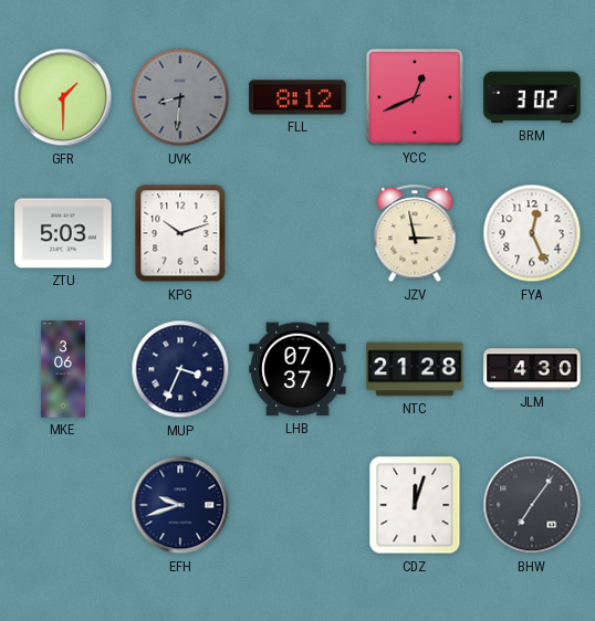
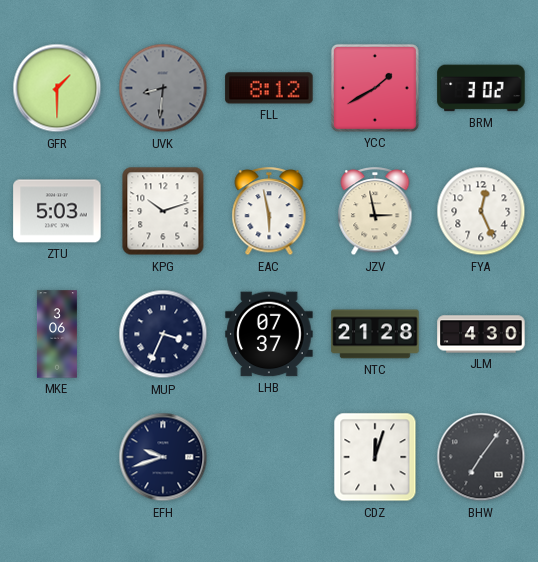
YCC: 12:41 -> 1:40 (375, 88)
EAC: none -> 5:58 (269, 212)
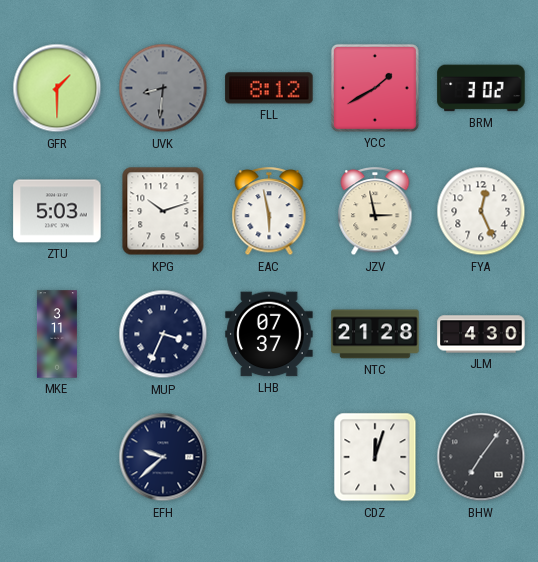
MKE: 3:06 -> 3:11 (57, 334)
EFH: 9:42 -> 9:38 (163, 457)
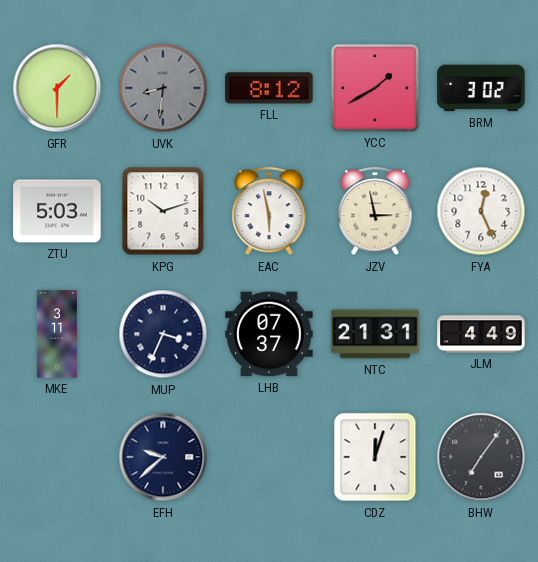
NTC: 21:28 -> 21:31 (375, 334)
JLM: 4:30 -> 4:49 (481, 334)
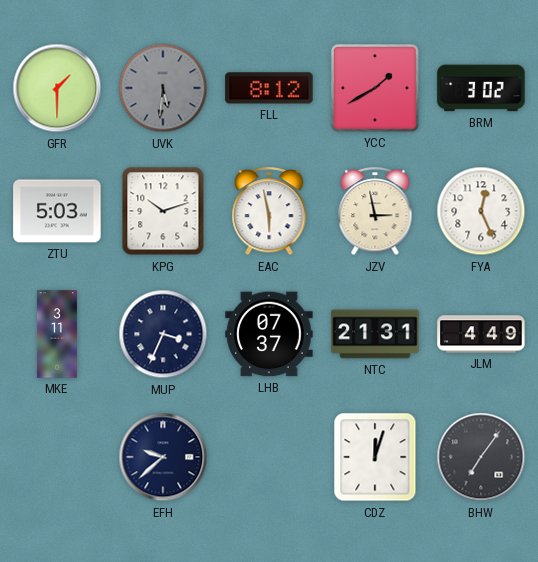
UVK: 8:31 -> 5:31 (163, 88)
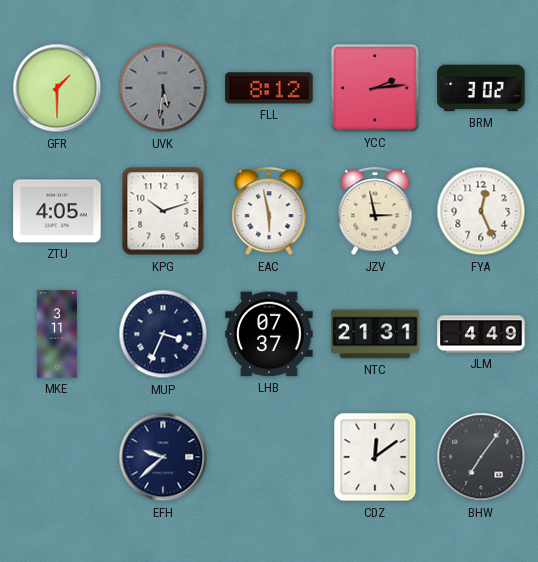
YCC: 1:40 -> 2:14 (375, 88)
ZTU: 5:03 -> 4:05 (57, 211)
CDZ: 12:03 -> 12:09 (375, 457)
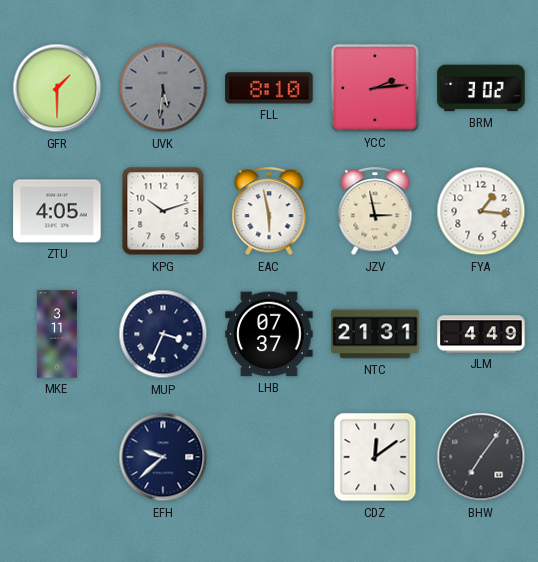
FLL: 8:12 -> 8:10 (269, 88)
FYA: 12:26 -> 1:16 (481, 211)
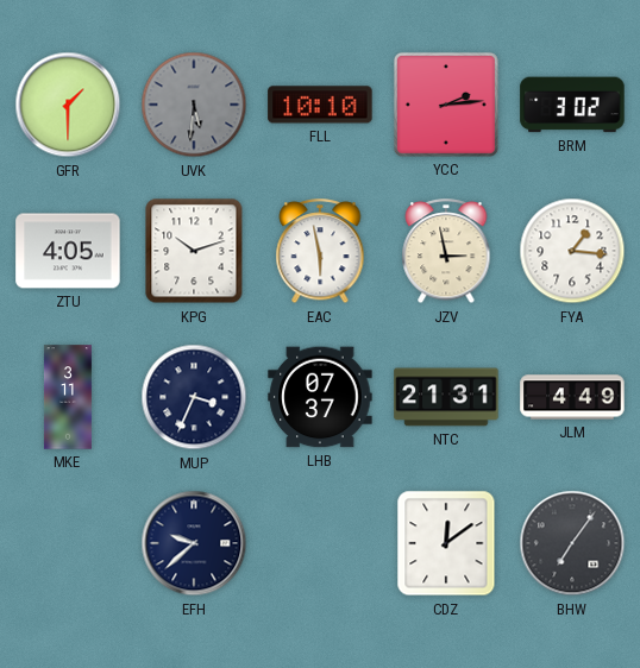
FLL: 8:10 -> 10:10 (320, 105)
